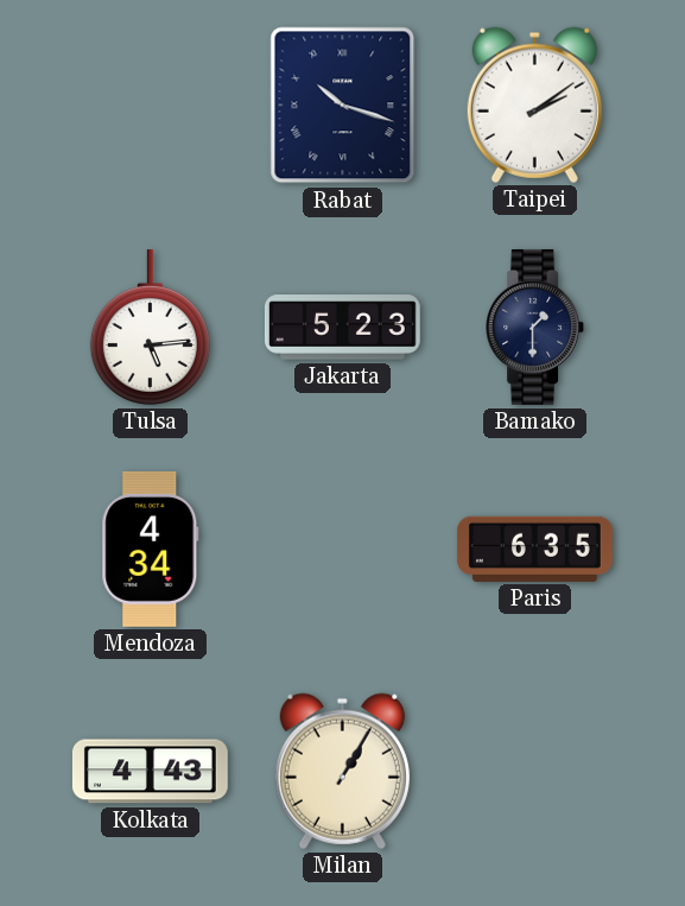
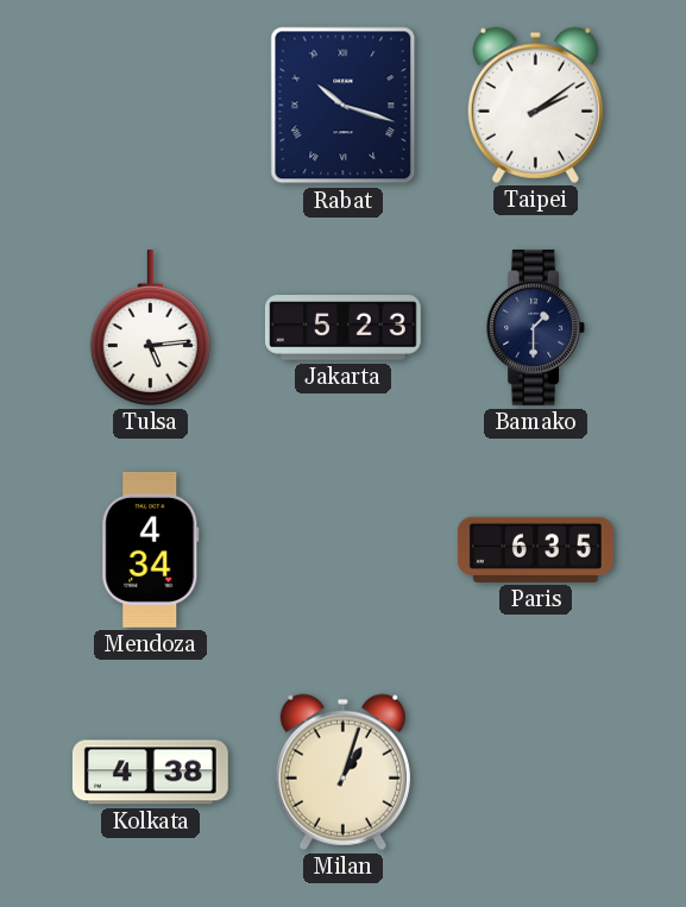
Kolkata: 4:43 -> 4:38 (150, 773)
Milan: 1:05 -> 1:03 (342, 771)
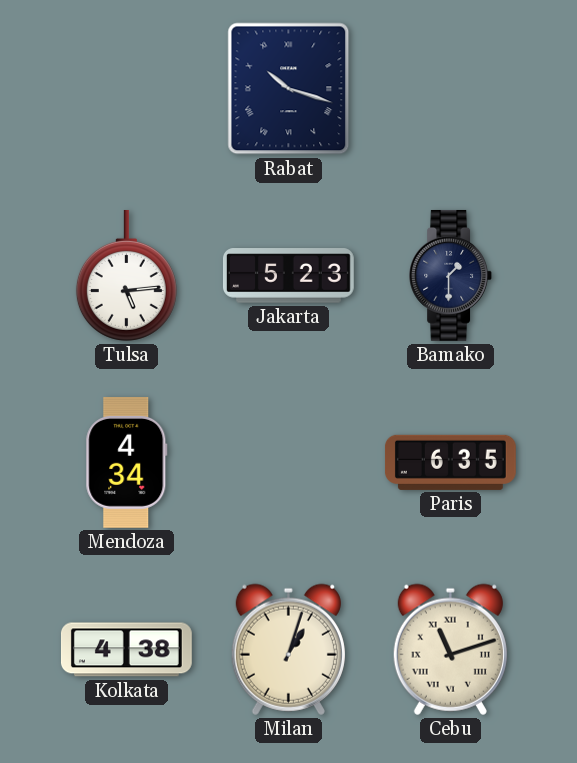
Taipei: 2:09 -> none (535, 105)
Cebu: none -> 11:12 (450, 649)
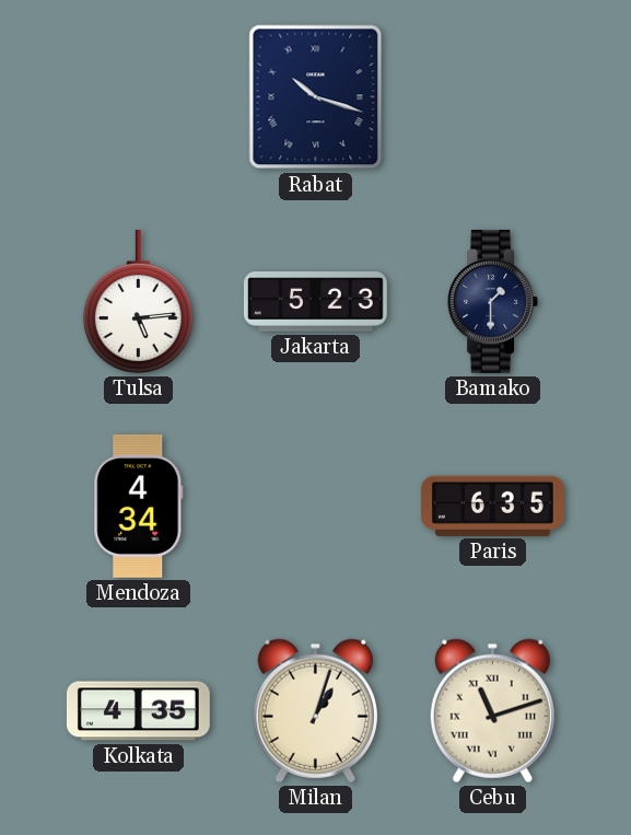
Kolkata: 4:38 -> 4:35 (138, 711)
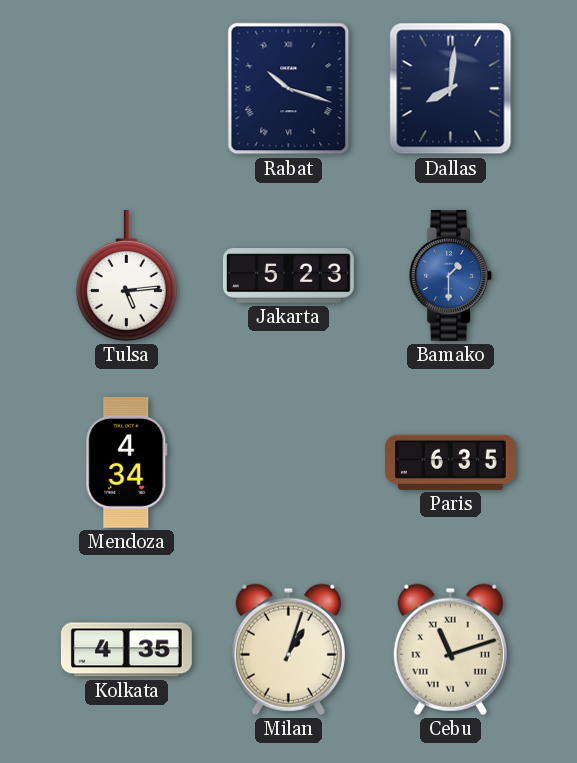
Dallas: none -> 8:01 (451, 89)
Bamako dial: navy -> blue (451, 275)
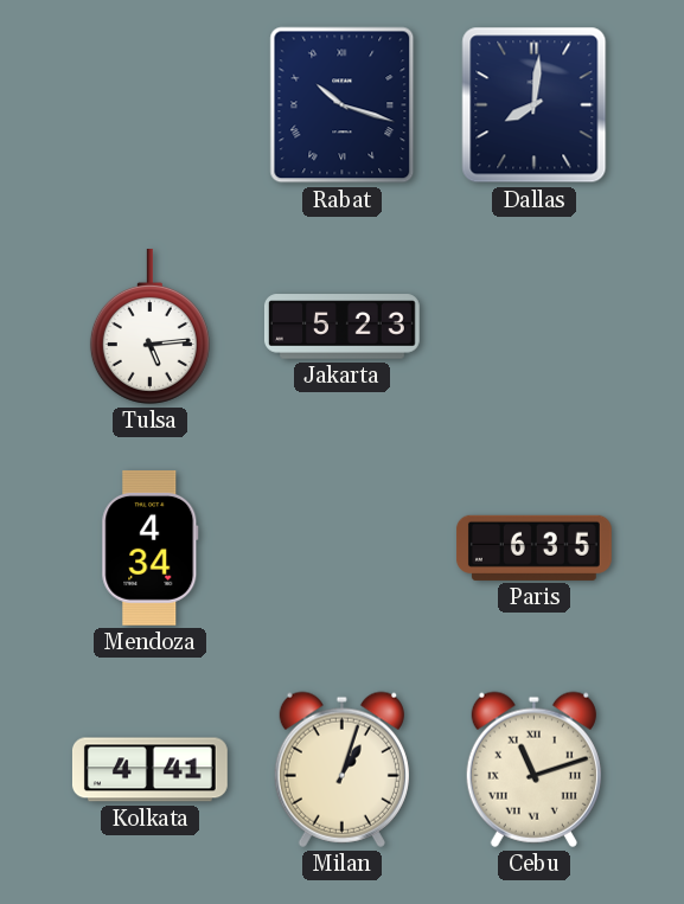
Bamako: 1:30 -> none (451, 275)
Kolkata: 4:35 -> 4:41 (149, 770)
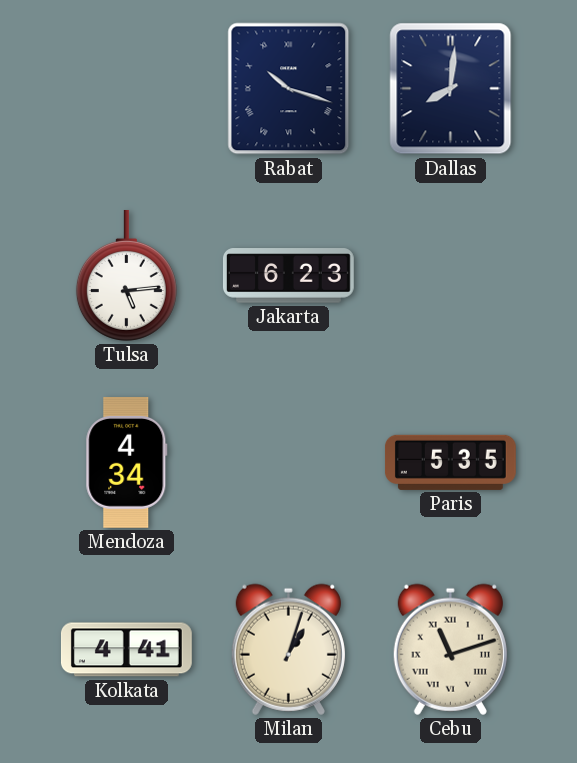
Jakarta: 5:23 -> 6:23 (288, 276)
Paris: 6:35 -> 5:35 (450, 462)
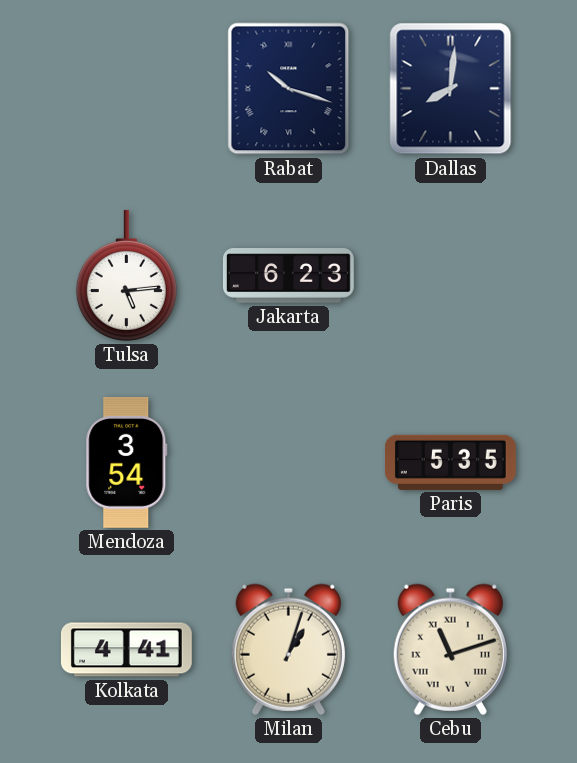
Mendoza: 4:34 -> 3:54 (127, 462)
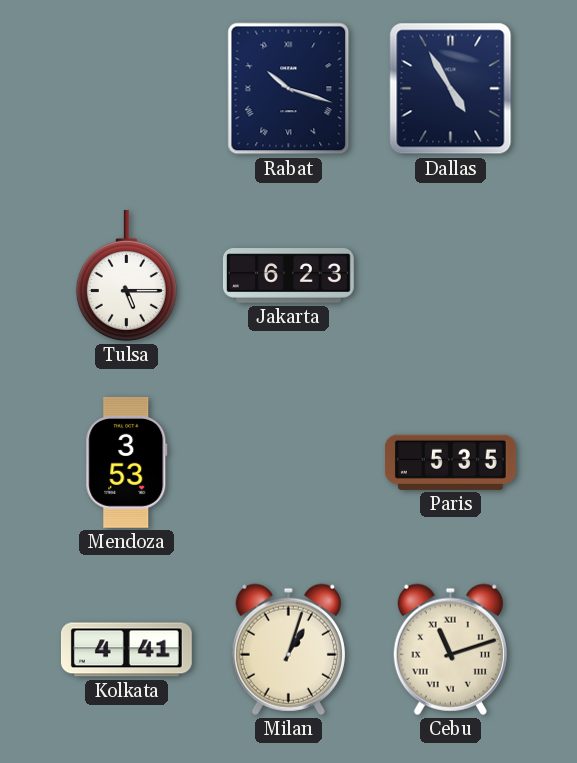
Dallas: 8:01 -> 4:55 (451, 89)
Tulsa: 5:14 -> 5:15 (126, 275)
Mendoza: 3:54 -> 3:53 (127, 462)
